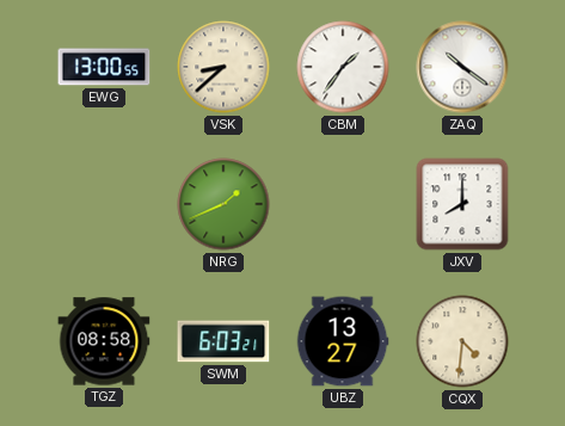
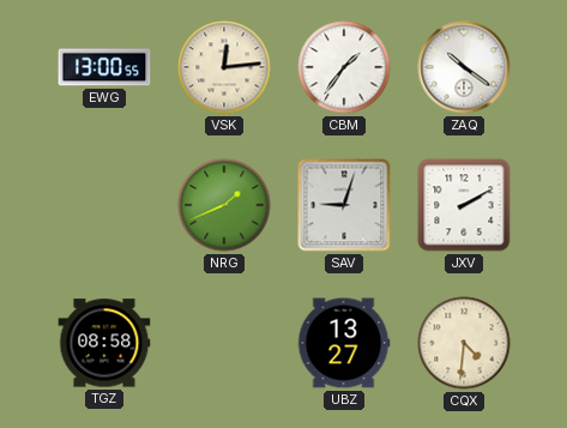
VSK: 8:38 -> 12:14 (224, 67)
SAV: none -> 9:03 (344, 205)
JXV: 8:00 -> 2:10 (464, 205)
SWM: 6:03 -> none (223, 341)
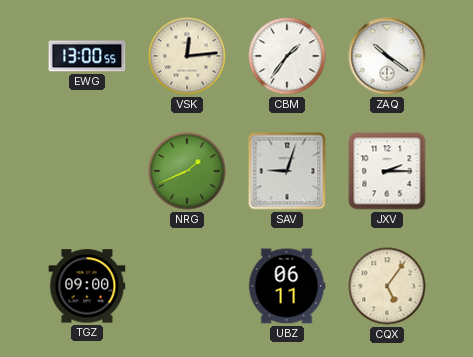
JXV: 2:10 -> 2:15 (387, 171)
TGZ: 08:58 -> 09:00 (87, 286)
UBZ: 13:27 -> 06:11 (287, 286)
CQX: 4:31 -> 5:06 (387, 286)
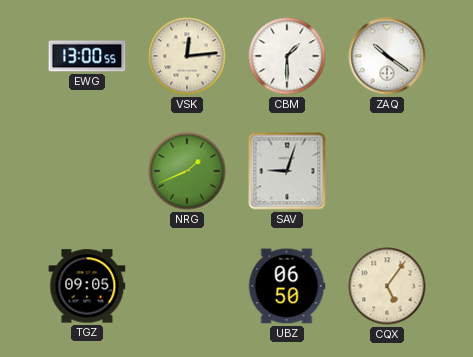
CBM: 1:36 -> 1:30 (287, 56)
JXV: 2:15 -> none (387, 171)
TGZ: 09:00 -> 09:05 (87, 286)
UBZ: 06:11 -> 06:50 (287, 286)
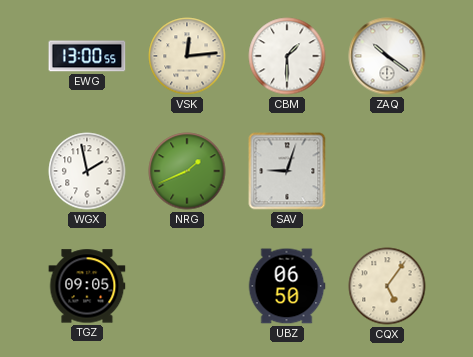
WGX: none -> 1:58 (87, 171)
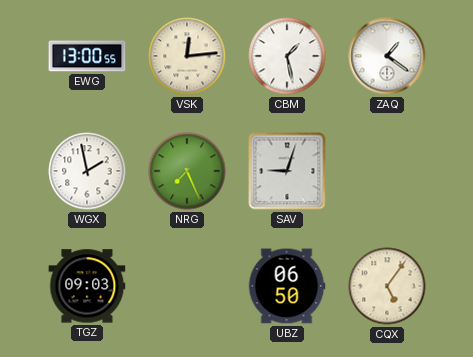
CBM: 1:30 -> 1:28 (287, 56)
ZAQ: 10:21 -> 1:21 (387, 56)
NRG: 1:41 -> 7:26 (187, 171)
TGZ: 09:05 -> 09:03 (87, 286)
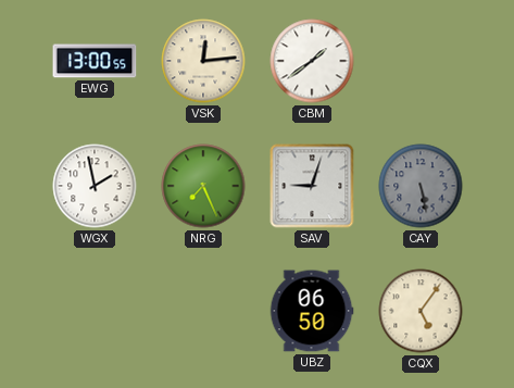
CBM: 1:28 -> 1:39 (312, 61)
ZAQ: 1:21 -> none (387, 56)
CAY: none -> 5:28 (421, 186)
TGZ: 09:03 -> none (87, 286)
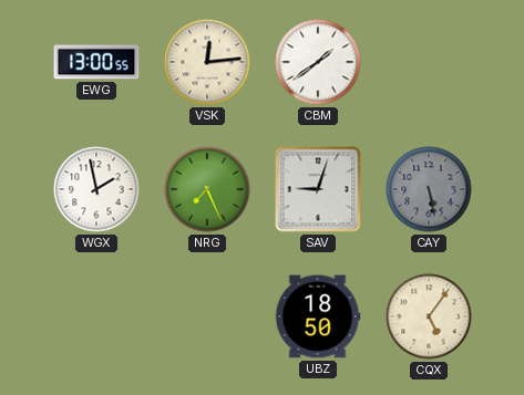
UBZ: 06:50 -> 18:50 (318, 316)
